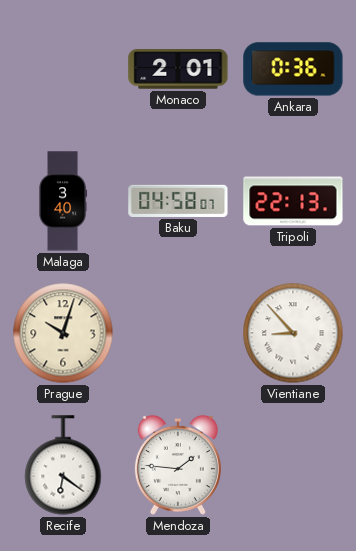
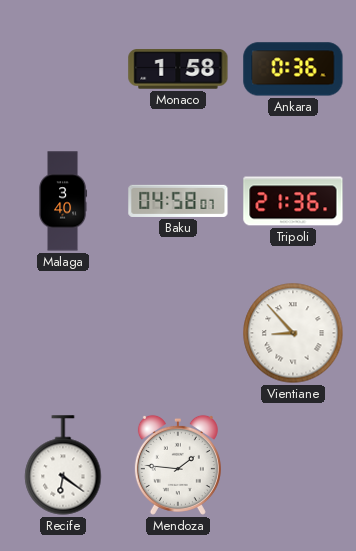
Monaco: 2:01 -> 1:58 (178, 69)
Tripoli: 22:13 -> 21:36 (293, 201)
Prague: 10:03 -> none (63, 333)
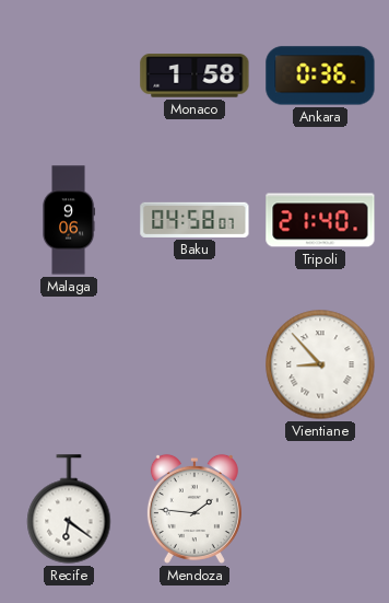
Malaga: 3:40 -> 9:06 (69, 220)
Tripoli: 21:36 -> 21:40 (320, 220)
